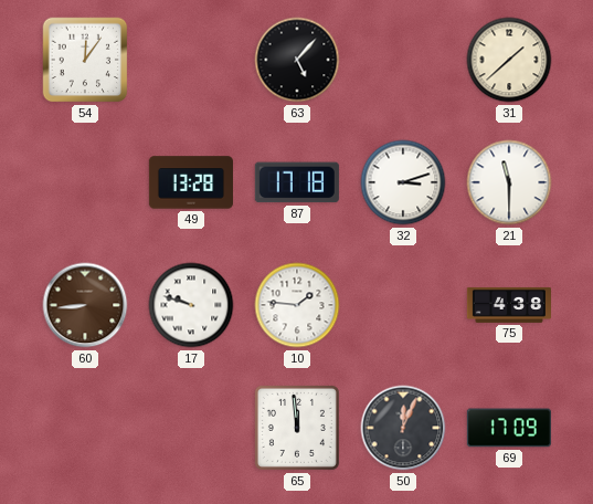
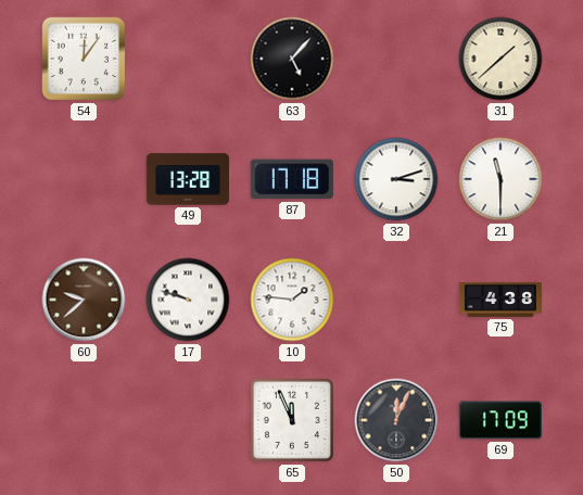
60: 8:44 -> 9:38 (84, 300)
65: 11:59 -> 11:56 (292, 420)
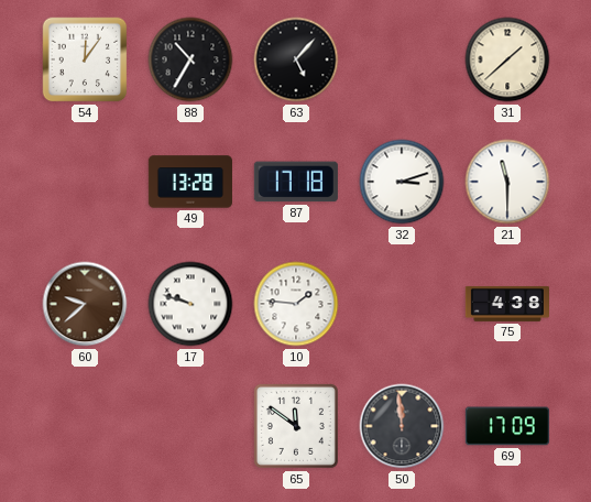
88: none -> 10:35 (190, 59)
65: 11:56 -> 11:51 (296, 426)
50: 12:04 -> 11:59 (402, 426)
